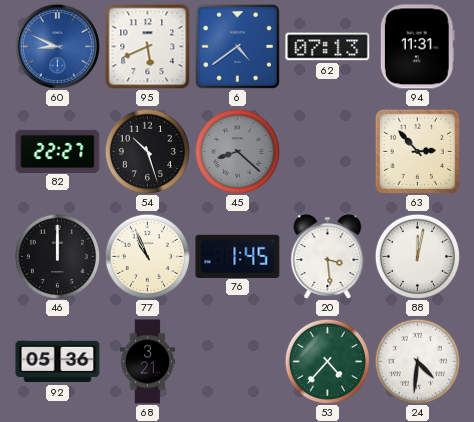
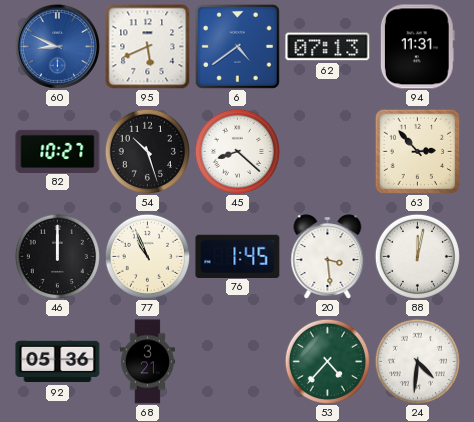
82: 22:27 -> 10:27 (58, 151)
45 dial: grey -> white (237, 151)
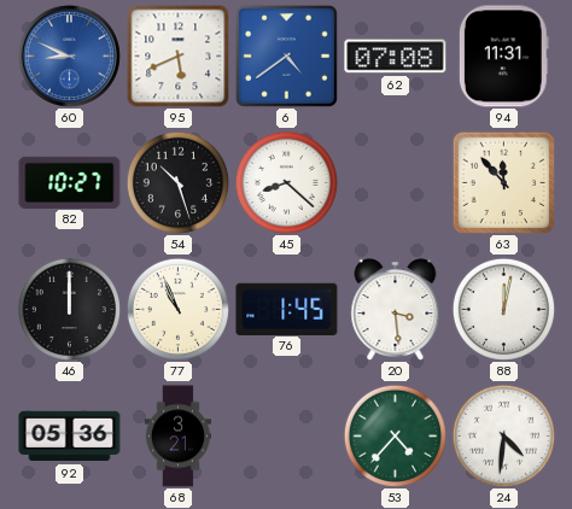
62: 07:13 -> 07:08 (396, 57)
63: 2:53 -> 11:53 (503, 182)
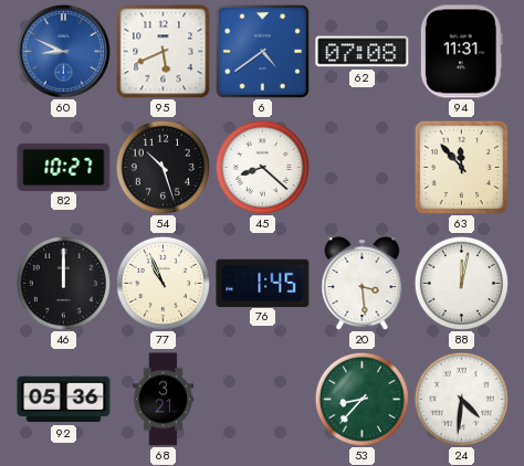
53: 4:37 -> 8:37 (361, 399)
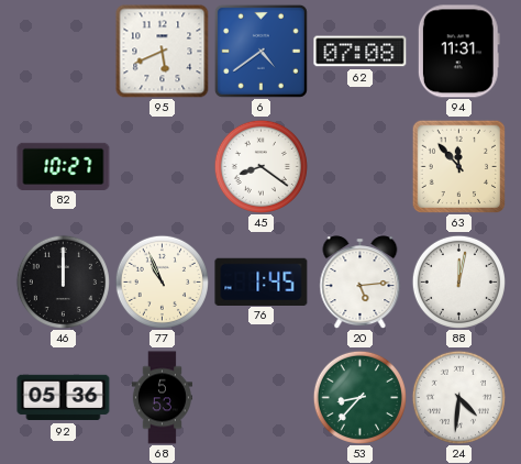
60: 8:49 -> none (63, 51)
54: 10:27 -> none (163, 167)
45: 8:22 -> 8:21 (260, 166)
20: 3:29 -> 5:14 (361, 281)
68: 3:21 -> 5:53 (162, 398)
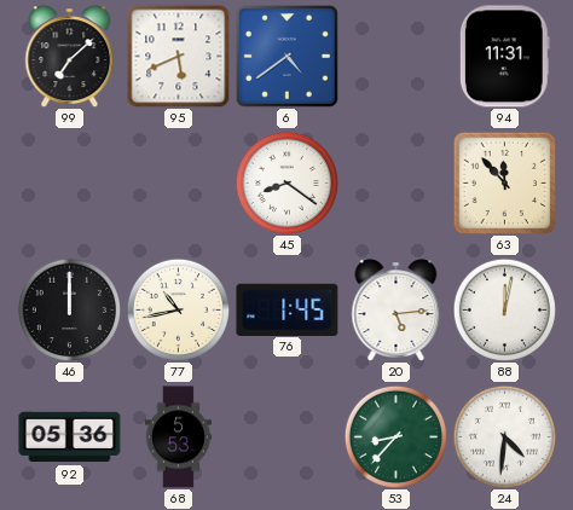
99: none -> 7:08 (70, 56)
62: 07:08 -> none (361, 52)
82: 10:27 -> none (64, 166)
77: 10:56 -> 10:43 (178, 309)
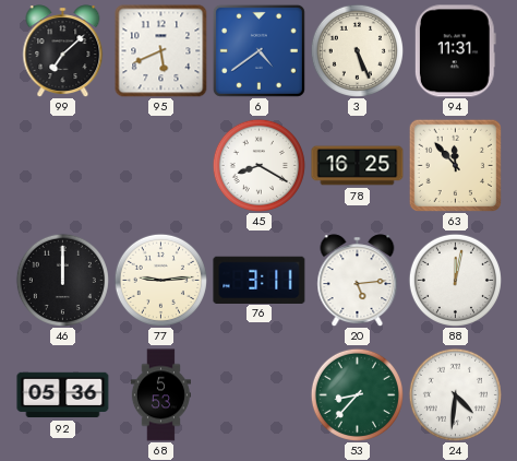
3: none -> 5:26 (357, 50)
45: 8:21 -> 8:20 (258, 165)
78: none -> 16:25 (358, 166)
77: 10:43 -> 9:14 (160, 280)
76: 1:45 -> 3:11 (260, 280)
